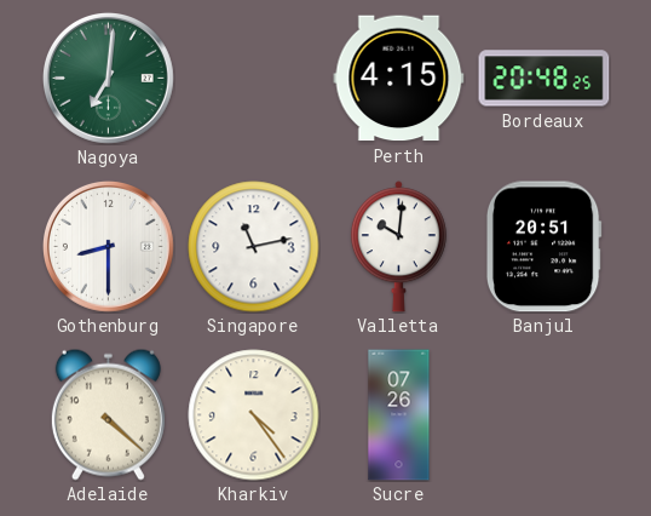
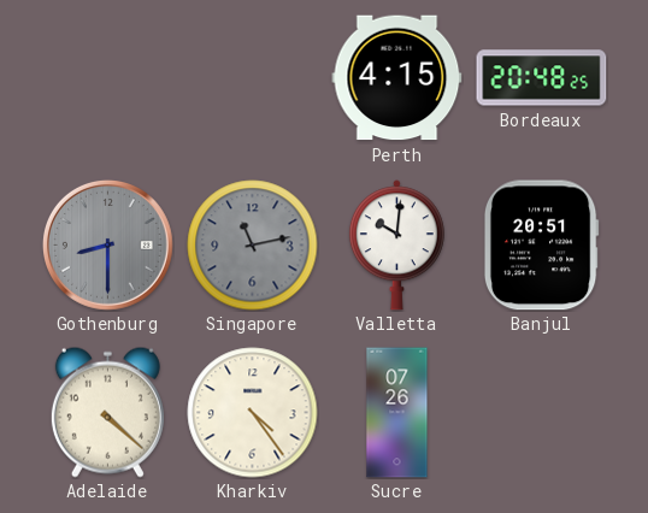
Nagoya: 7:01 -> none (108, 78)
Gothenburg dial: white -> grey (107, 244)
Singapore dial: white -> grey (253, 246)
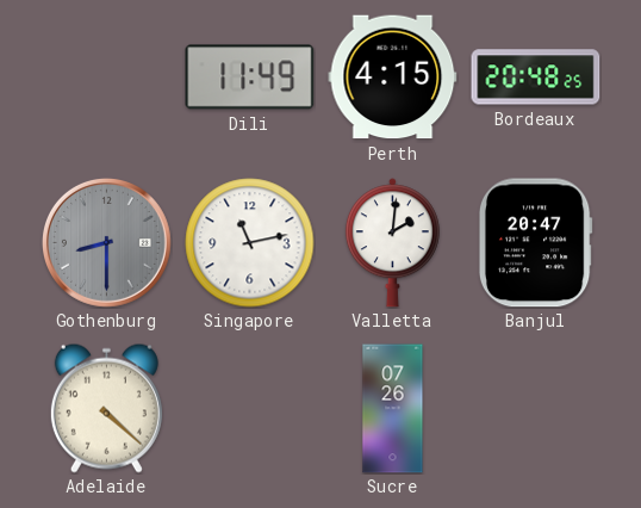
Dili: none -> 11:49 (250, 78)
Singapore dial: grey -> white (250, 243)
Valletta: 10:01 -> 2:01 (392, 243)
Banjul: 20:51 -> 20:47 (535, 243)
Kharkiv: 4:24 -> none (253, 413)
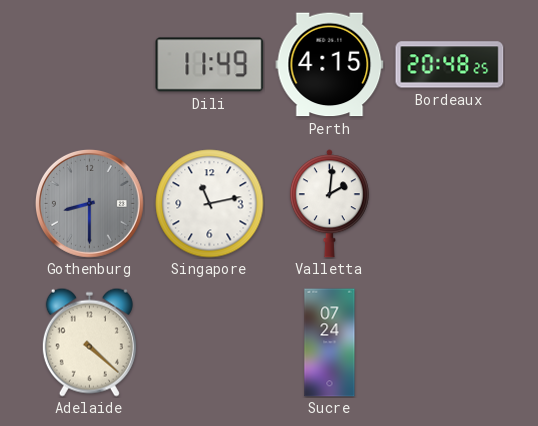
Banjul: 20:47 -> none (535, 243)
Sucre: 07:26 -> 07:24 (330, 343)
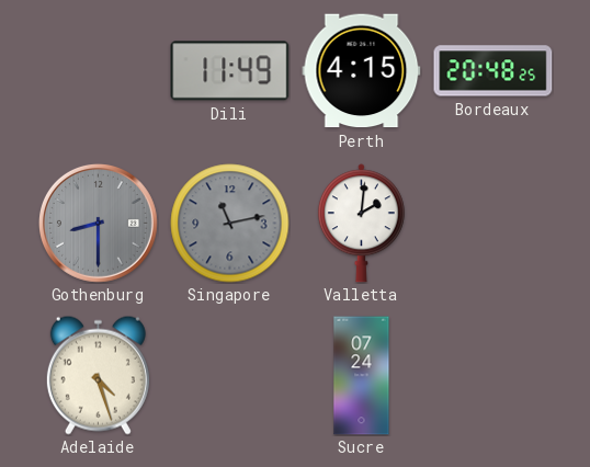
Singapore dial: white -> grey (230, 224)
Adelaide: 4:22 -> 4:27 (98, 375)
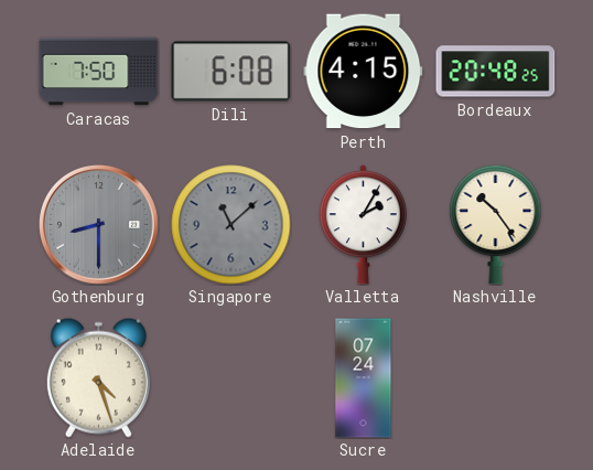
Caracas: none -> 7:50 (99, 72)
Dili: 11:49 -> 6:08 (231, 72)
Singapore: 11:13 -> 11:08 (231, 225)
Valletta: 2:01 -> 2:05 (363, 225)
Nashville: none -> 10:24 (496, 224)
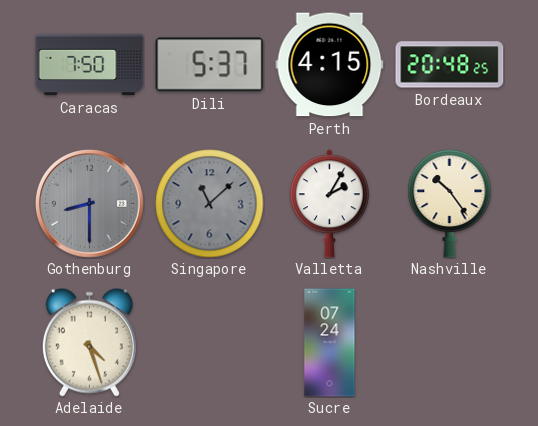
Dili: 6:08 -> 5:37 (210, 65)
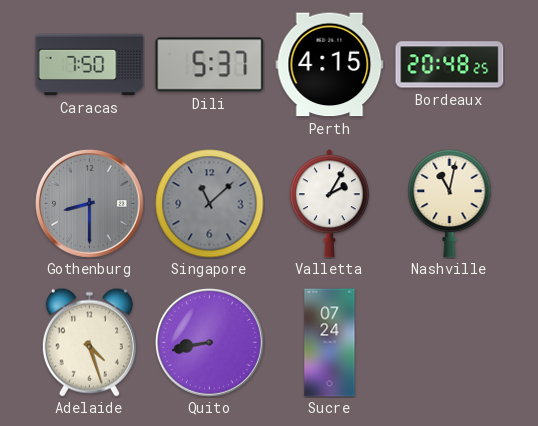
Nashville: 10:24 -> 11:02 (450, 203)
Quito: none -> 8:43 (209, 342)
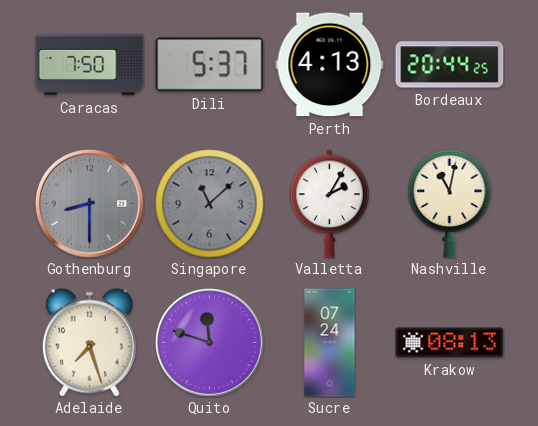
Perth: 4:15 -> 4:13 (330, 65)
Bordeaux: 20:48 -> 20:44 (450, 65)
Adelaide: 4:27 -> 7:27 (89, 342)
Quito: 8:43 -> 11:48 (209, 342)
Krakow: none -> 08:13 (450, 343)
